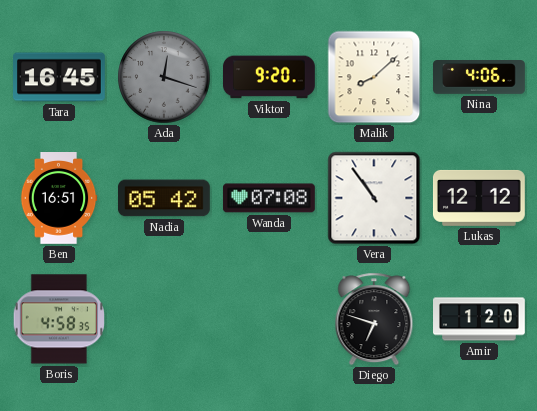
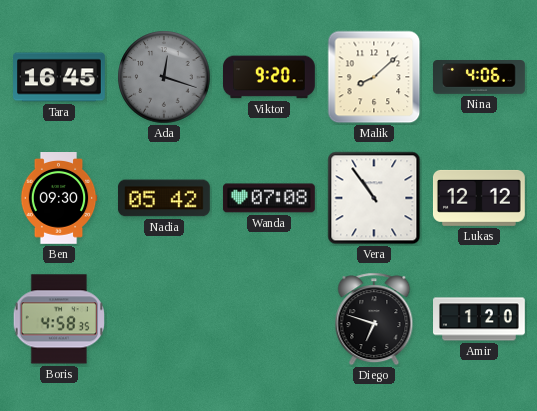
Ben: 16:51 -> 09:30 (59, 199)
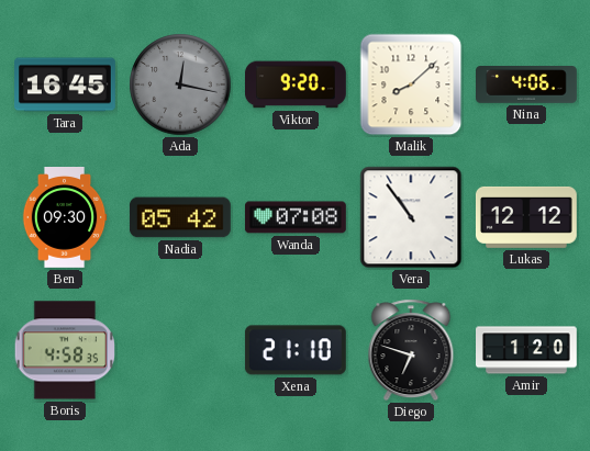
Ada: 12:18 -> 12:17 (180, 84)
Xena: none -> 21:10 (296, 350)
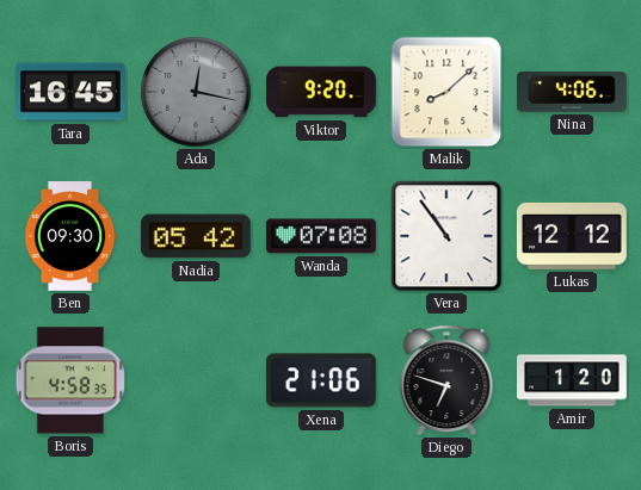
Xena: 21:10 -> 21:06 (321, 380)
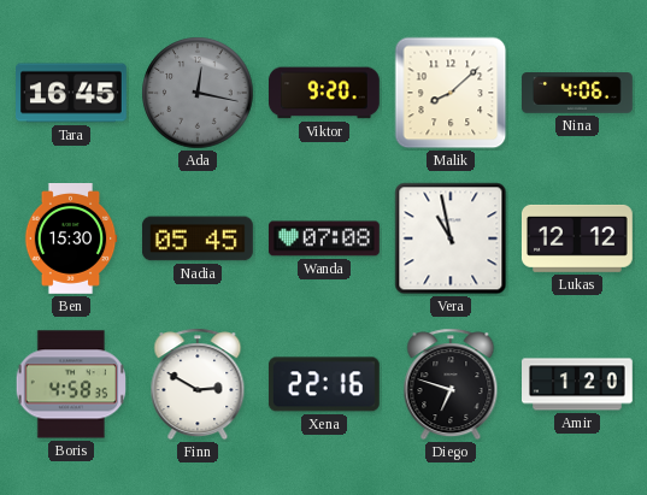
Ben: 09:30 -> 15:30 (71, 240)
Nadia: 05:42 -> 05:45 (198, 238)
Vera: 10:54 -> 10:58 (451, 238)
Finn: none -> 2:50 (198, 384)
Xena: 21:06 -> 22:16 (324, 384)
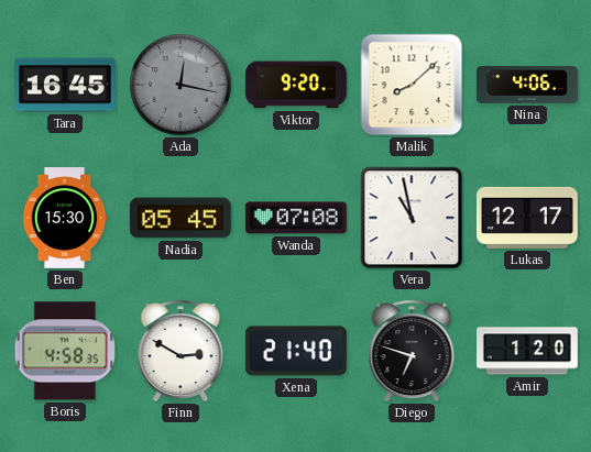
Lukas: 12:12 -> 12:17 (527, 218)
Xena: 22:16 -> 21:40 (296, 351)
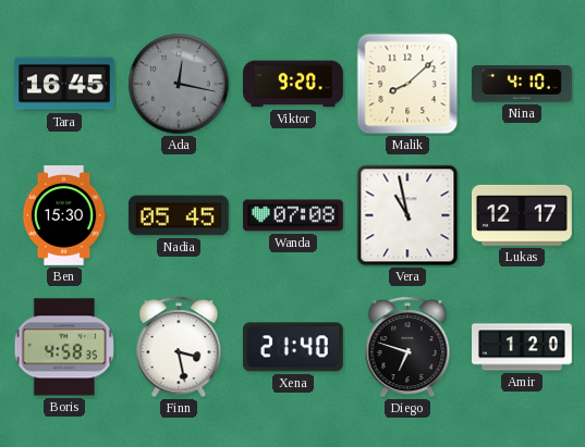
Nina: 4:06 -> 4:10 (523, 84)
Finn: 2:50 -> 3:28 (179, 347)
